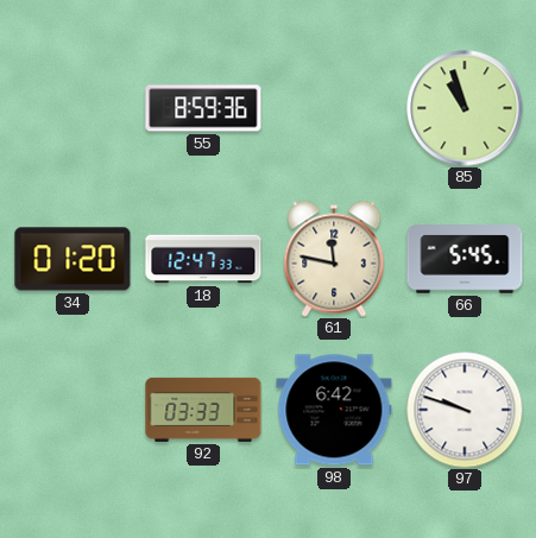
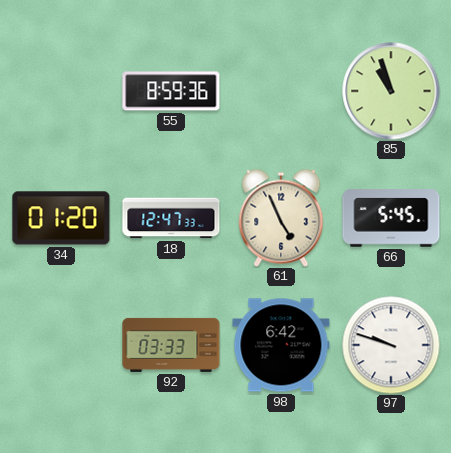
61: 11:47 -> 4:56 (281, 218)
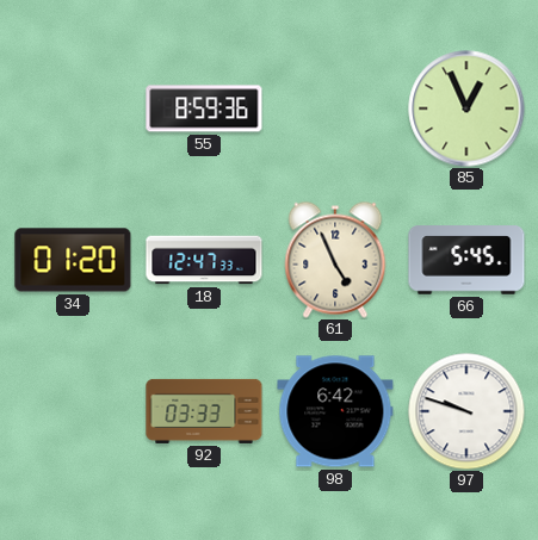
85: 10:57 -> 12:56 (466, 108)
